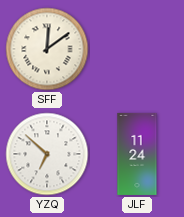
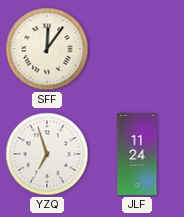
SFF: 12:09 -> 12:06 (47, 49)
YZQ: 6:52 -> 6:57 (47, 154)
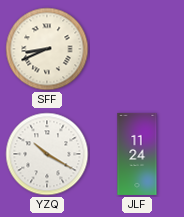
SFF: 12:06 -> 8:41 (47, 49)
YZQ: 6:57 -> 10:20 (47, 154)
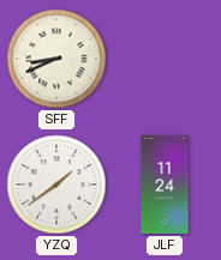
YZQ: 10:20 -> 1:39 (56, 185)
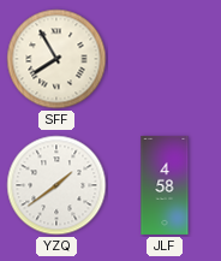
SFF: 8:41 -> 7:55 (56, 59)
JLF: 11:24 -> 4:58 (165, 185)
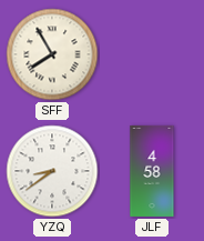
YZQ: 1:39 -> 8:39 (52, 171)
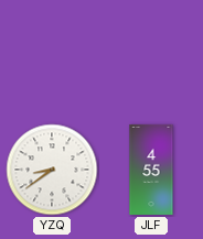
SFF: 7:55 -> none (52, 54)
JLF: 4:58 -> 4:55 (151, 170)
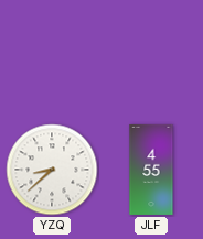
YZQ: 8:39 -> 8:38 (52, 170)
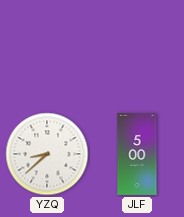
JLF: 4:55 -> 5:00 (137, 154)
